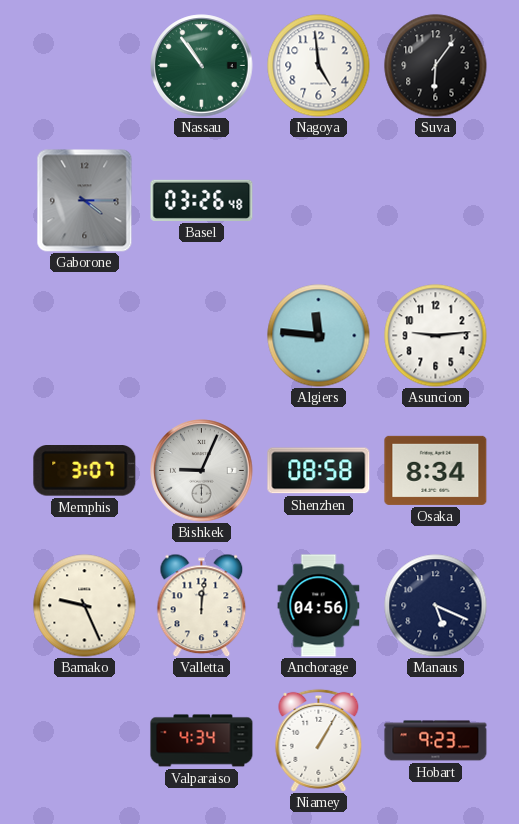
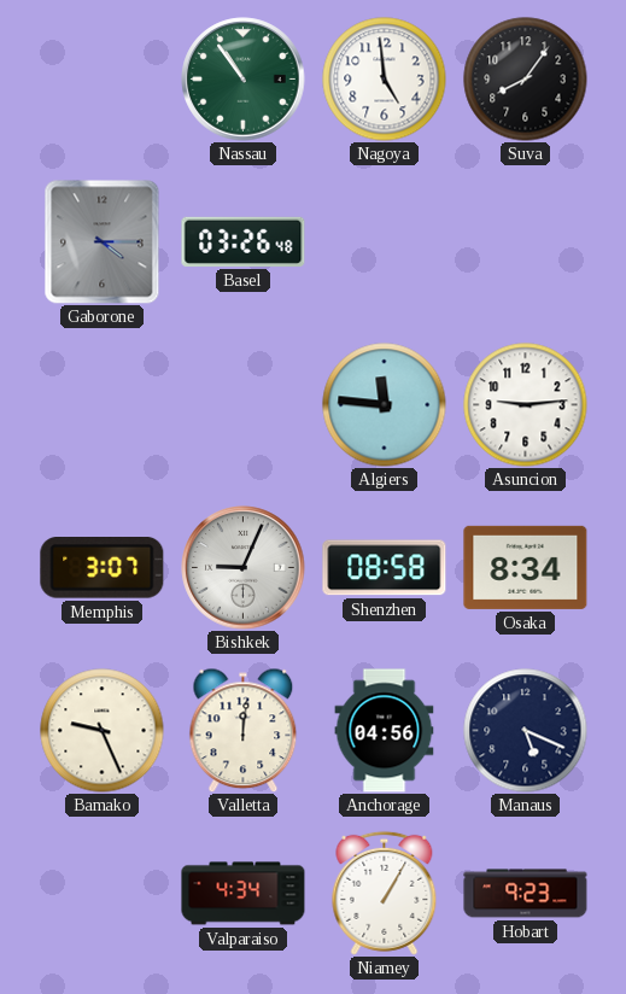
Suva: 6:06 -> 8:06 (526, 80)
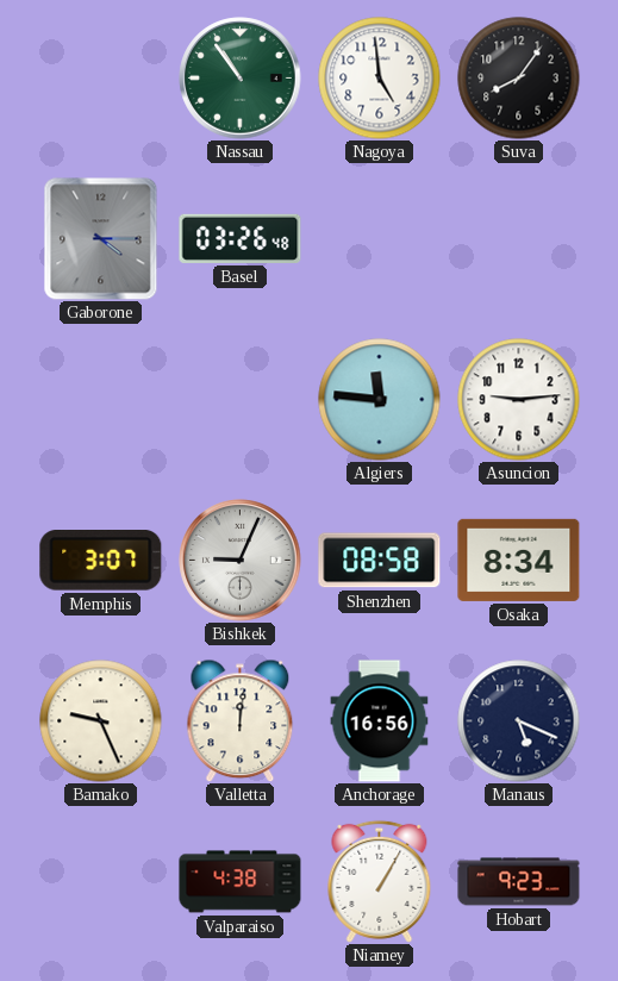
Anchorage: 04:56 -> 16:56 (380, 721)
Valparaiso: 4:34 -> 4:38 (241, 882)
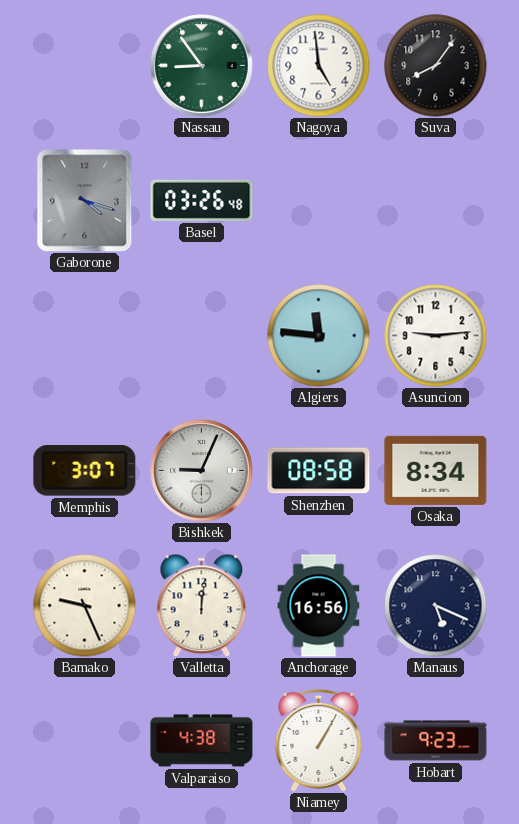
Nassau: 10:54 -> 8:54 (202, 66)
Gaborone: 4:15 -> 4:18 (85, 201)
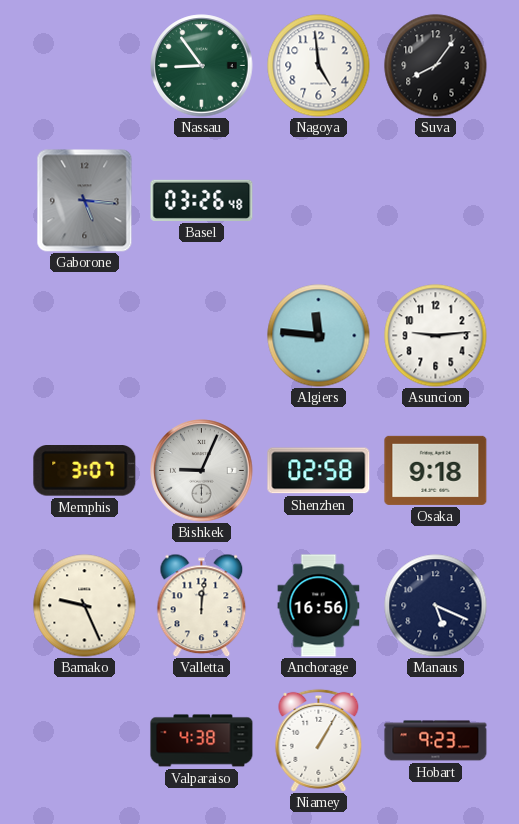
Gaborone: 4:18 -> 5:16 (85, 201)
Shenzhen: 08:58 -> 02:58 (319, 471)
Osaka: 8:34 -> 9:18 (436, 470)
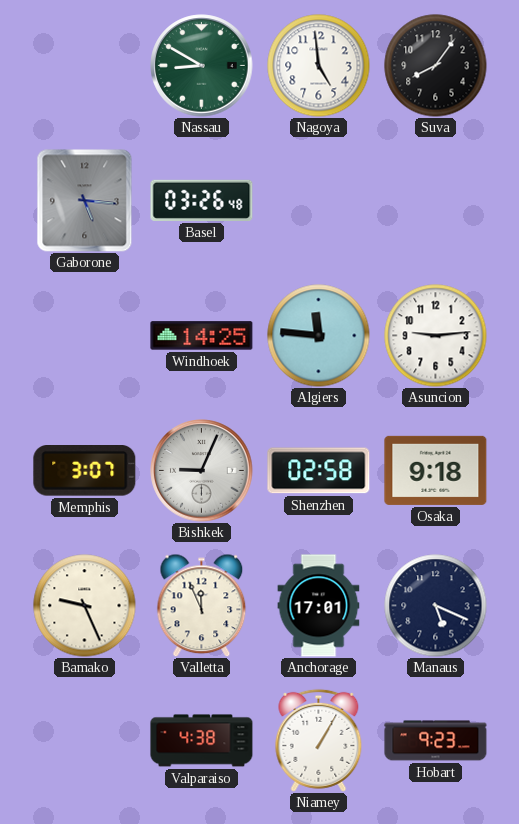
Nassau: 8:54 -> 8:50 (202, 66)
Windhoek: none -> 14:25 (202, 336)
Valletta: 12:01 -> 11:56 (202, 605)
Anchorage: 16:56 -> 17:01 (319, 606)
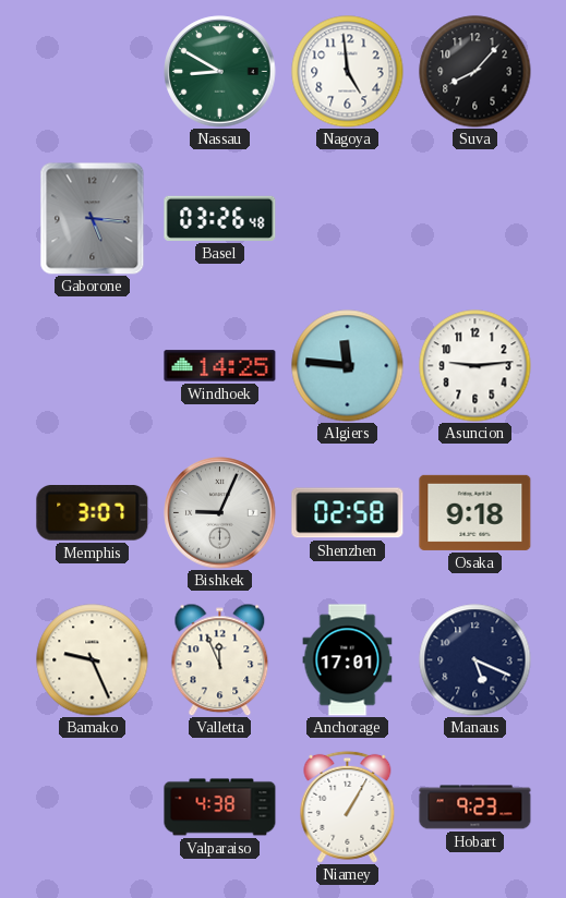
Suva: 8:06 -> 8:07 (475, 72)
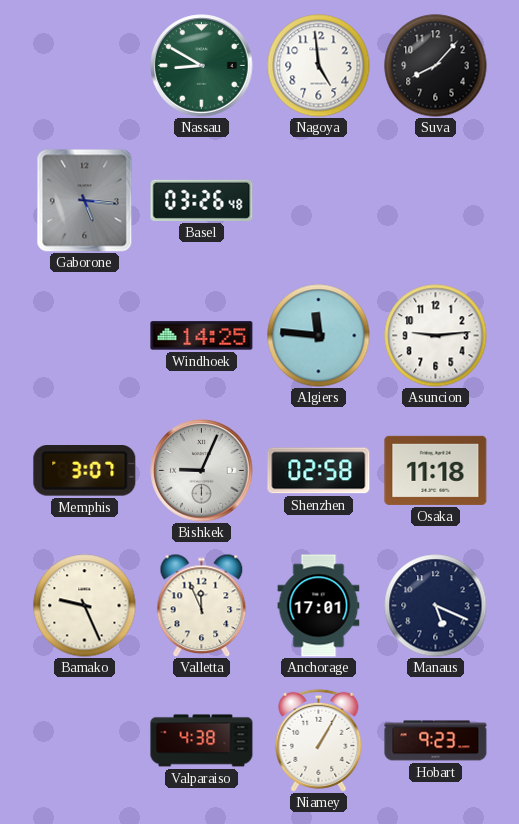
Osaka: 9:18 -> 11:18 (436, 470)
